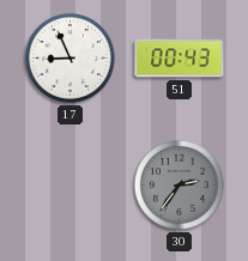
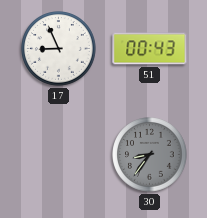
30: 2:36 -> 8:36 (150, 155)
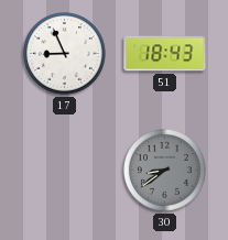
51: 00:43 -> 18:43 (165, 54)
30: 8:36 -> 8:39 (165, 171)
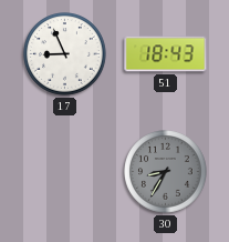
30: 8:39 -> 8:35 (166, 172)
